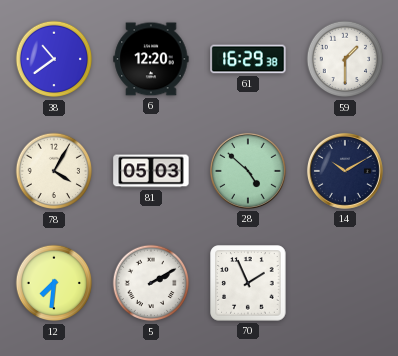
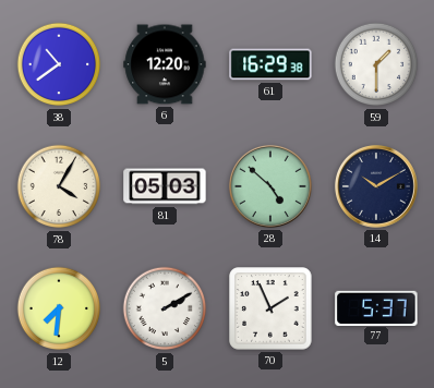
77: none -> 5:37 (376, 307)
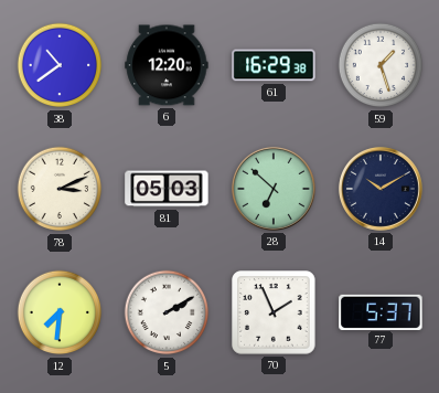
59: 1:30 -> 1:27 (381, 65)
78: 4:05 -> 3:11 (60, 189)
28: 4:52 -> 6:52 (274, 189)
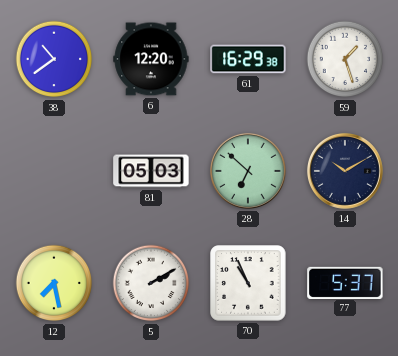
78: 3:11 -> none (60, 189)
12: 7:31 -> 7:28 (54, 283)
70: 1:56 -> 10:56 (248, 283)
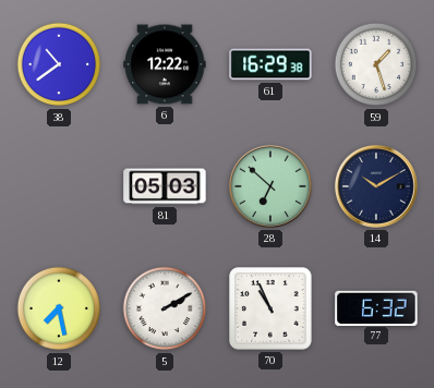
6: 12:20 -> 12:22 (165, 64)
77: 5:37 -> 6:32 (376, 307)
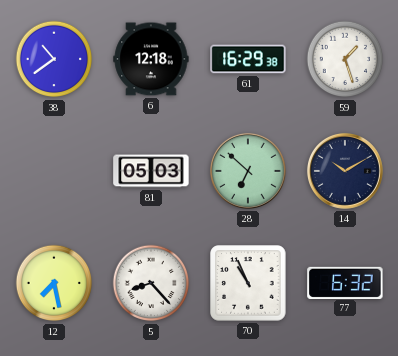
6: 12:22 -> 12:18 (151, 59)
5: 2:10 -> 8:23 (151, 283)
